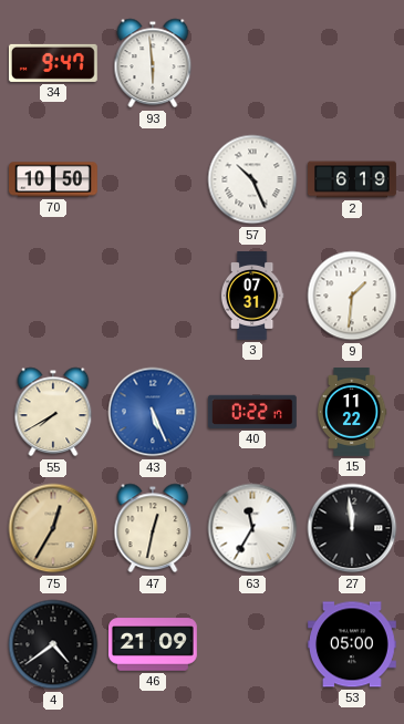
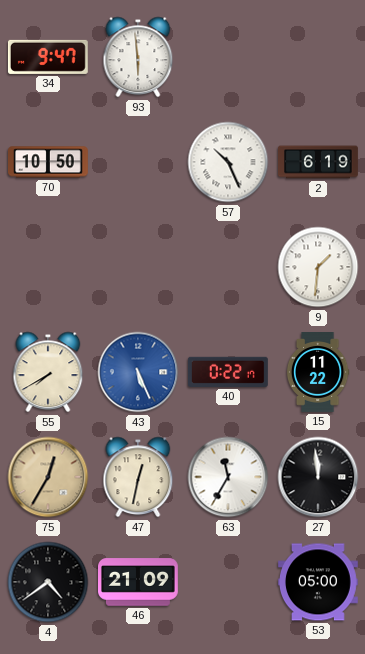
3: 07:31 -> none (252, 297)
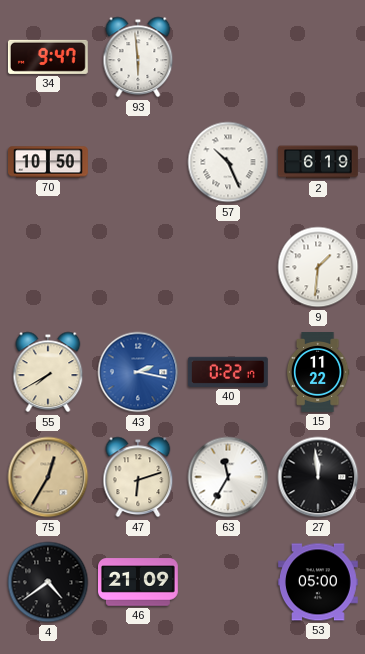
43: 5:26 -> 2:17 (138, 372)
47: 12:32 -> 6:12 (138, 477)
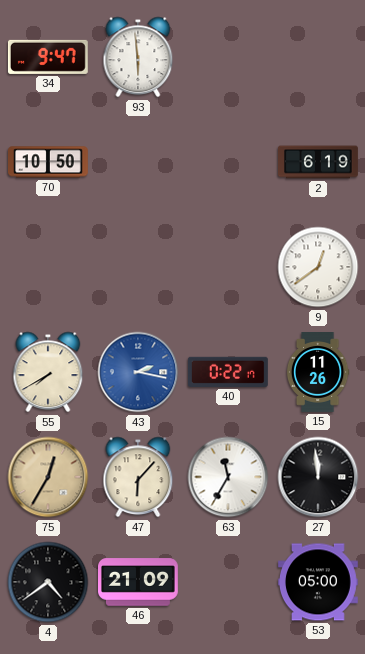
57: 10:26 -> none (228, 162)
9: 1:31 -> 12:39 (318, 267)
15: 11:22 -> 11:26 (318, 373)
47: 6:12 -> 6:07 (138, 477)
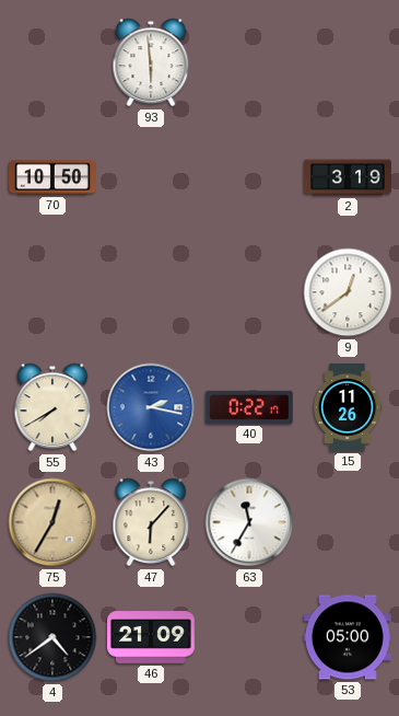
34: 9:47 -> none (48, 57)
2: 6:19 -> 3:19 (349, 177)
27: 11:59 -> none (318, 477)
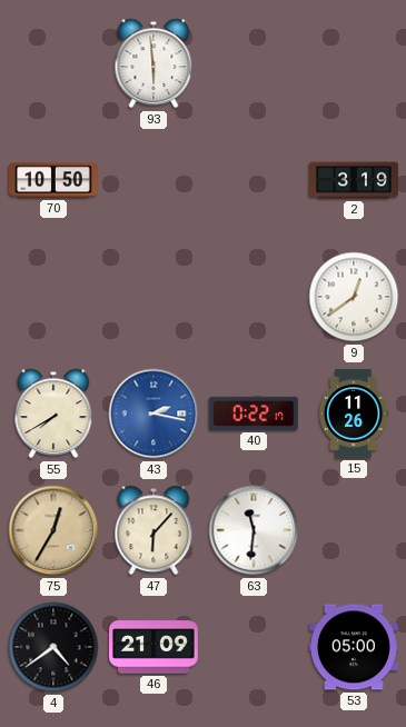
63: 11:35 -> 11:31 (254, 530)
